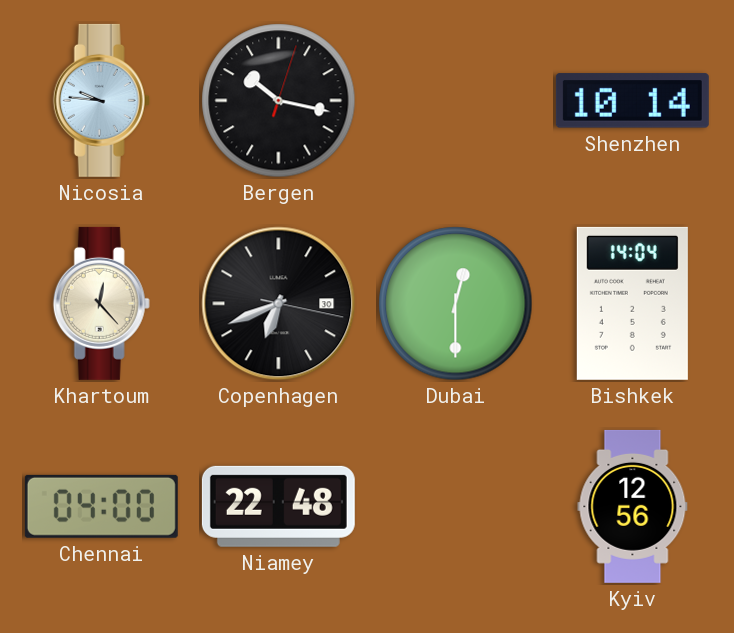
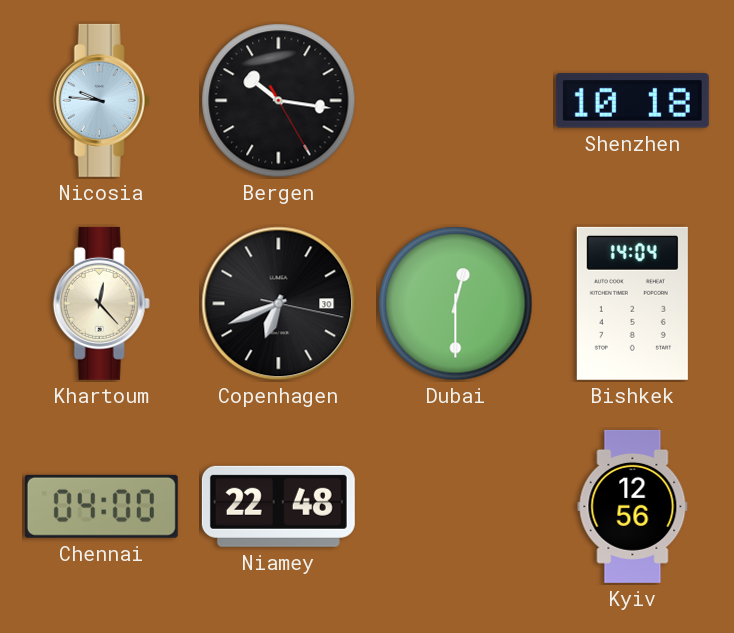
Bergen: 10:17 -> 10:16 (279, 101)
Shenzhen: 10:14 -> 10:18 (632, 101)
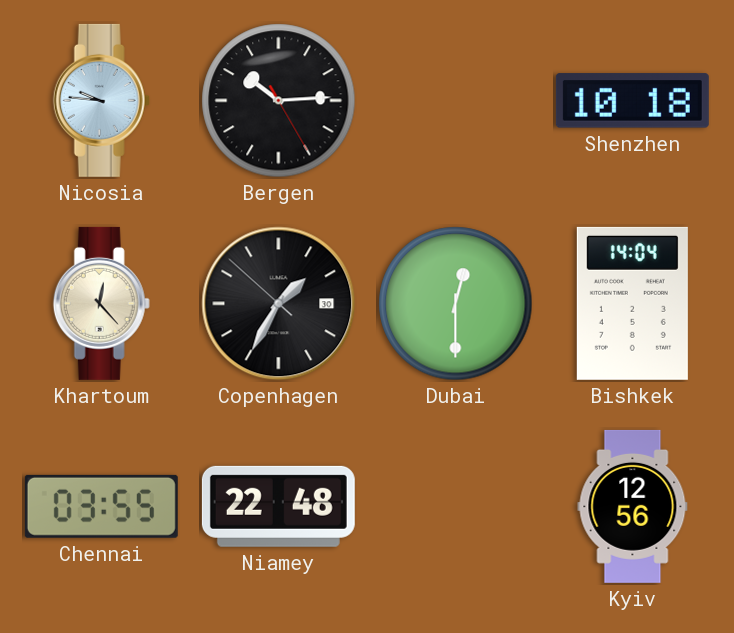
Bergen: 10:16 -> 10:14 (279, 101)
Copenhagen: 6:41 -> 1:34 (279, 304)
Chennai: 04:00 -> 03:55 (101, 506)
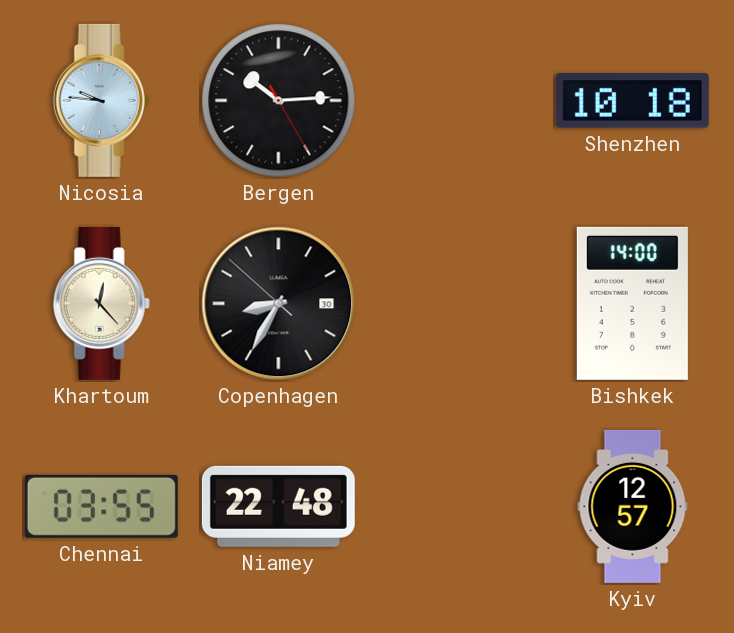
Copenhagen: 1:34 -> 8:34 (279, 304)
Dubai: 12:30 -> none (456, 304)
Bishkek: 14:04 -> 14:00 (632, 303)
Kyiv: 12:56 -> 12:57 (633, 506)
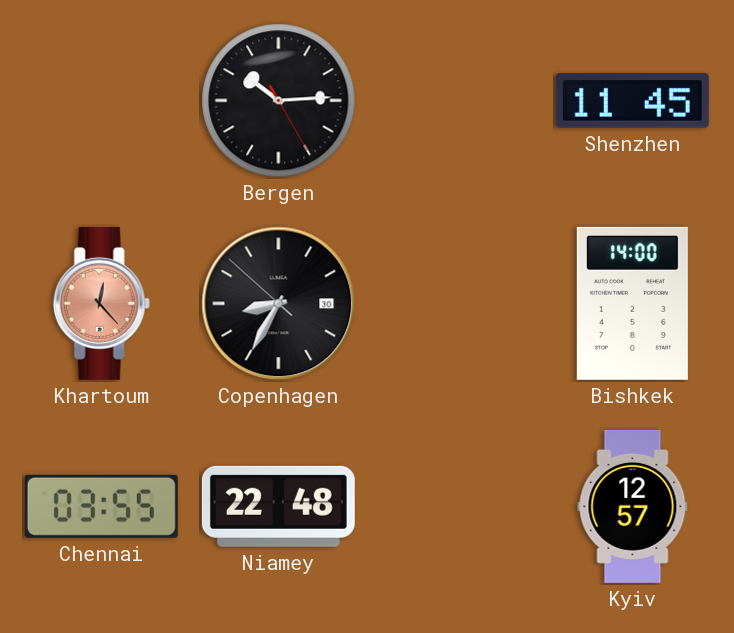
Nicosia: 9:46 -> none (101, 100)
Shenzhen: 10:18 -> 11:45 (632, 101)
Khartoum dial: cream -> salmon (101, 303)
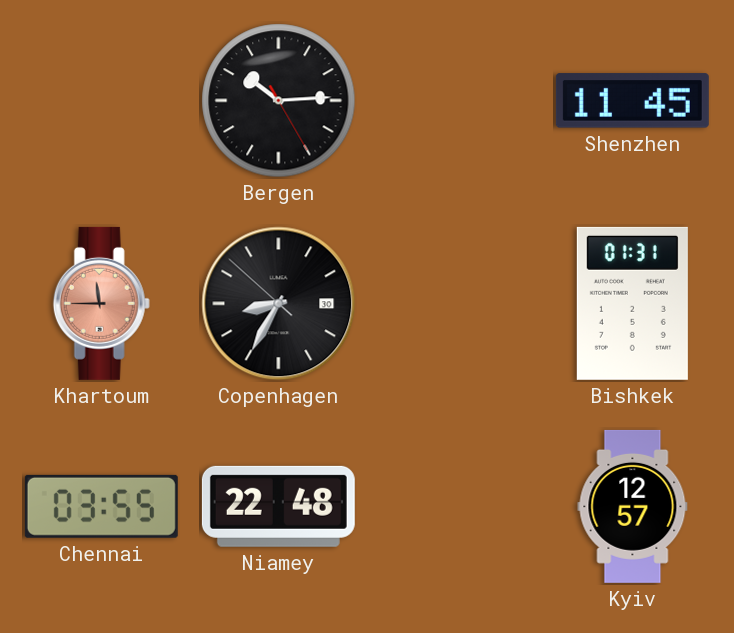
Khartoum: 12:23 -> 11:45 (101, 303)
Bishkek: 14:00 -> 01:31 (632, 303)
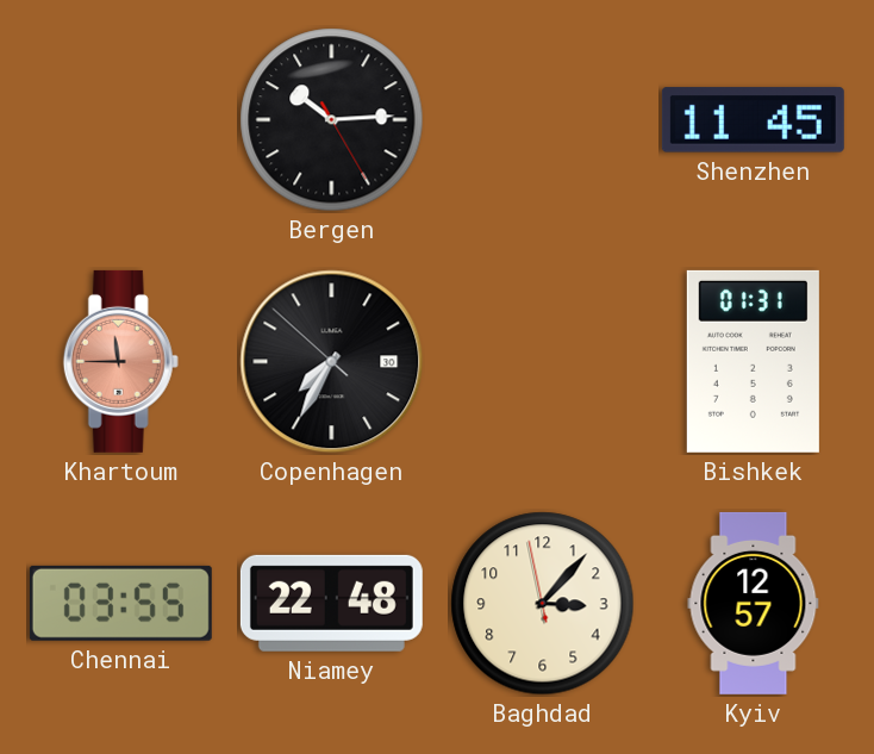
Copenhagen: 8:34 -> 7:34 (332, 362)
Baghdad: none -> 3:06 (543, 604)
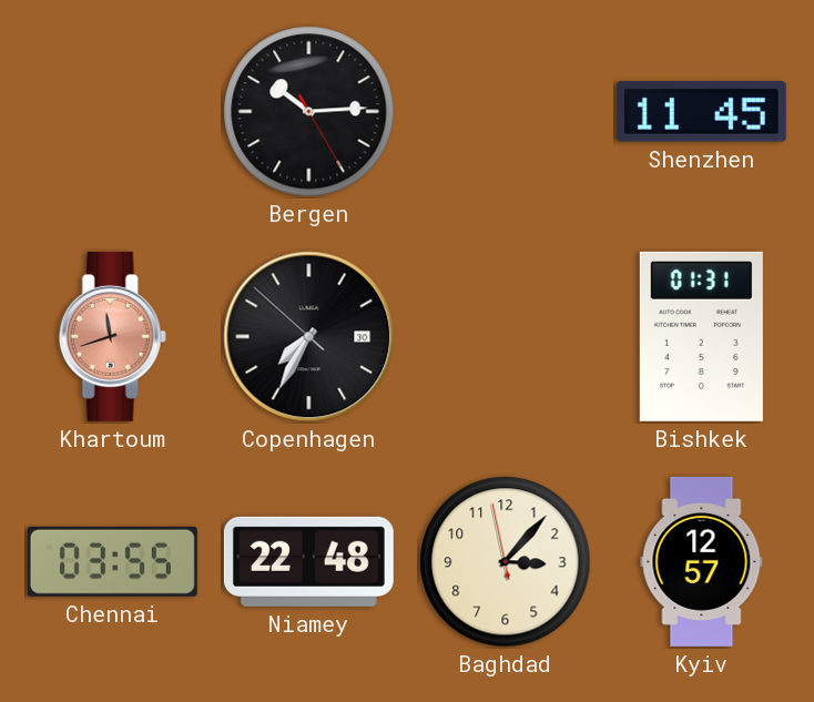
Khartoum: 11:45 -> 11:42 (112, 336)
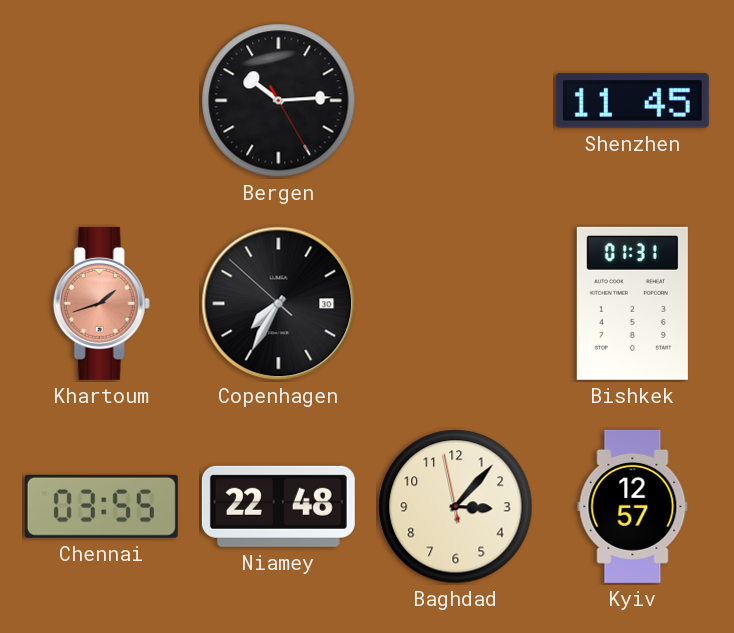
Khartoum: 11:42 -> 1:42 (101, 303)
